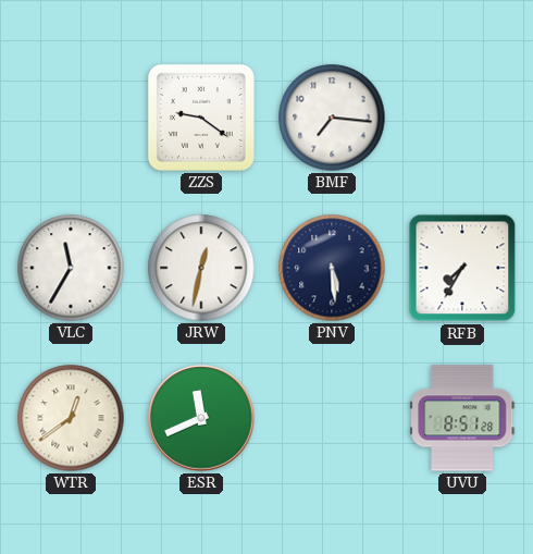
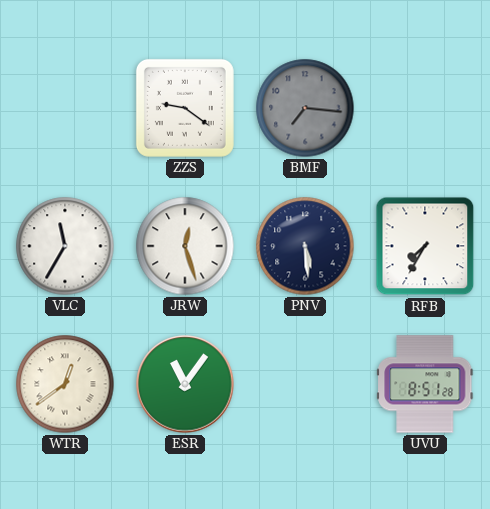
BMF dial: white -> grey (305, 108)
JRW: 12:32 -> 12:27 (185, 246)
ESR: 11:41 -> 11:06 (185, 384)
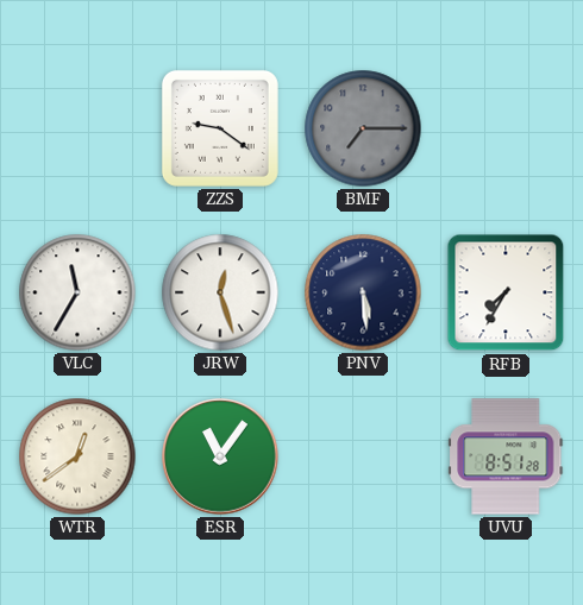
BMF: 7:16 -> 7:15 (363, 128)
